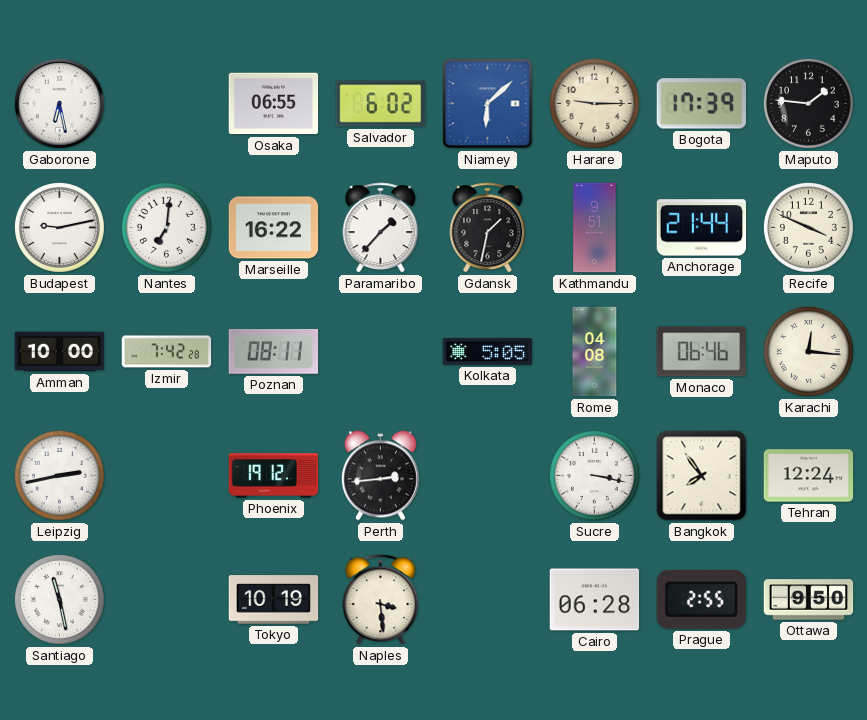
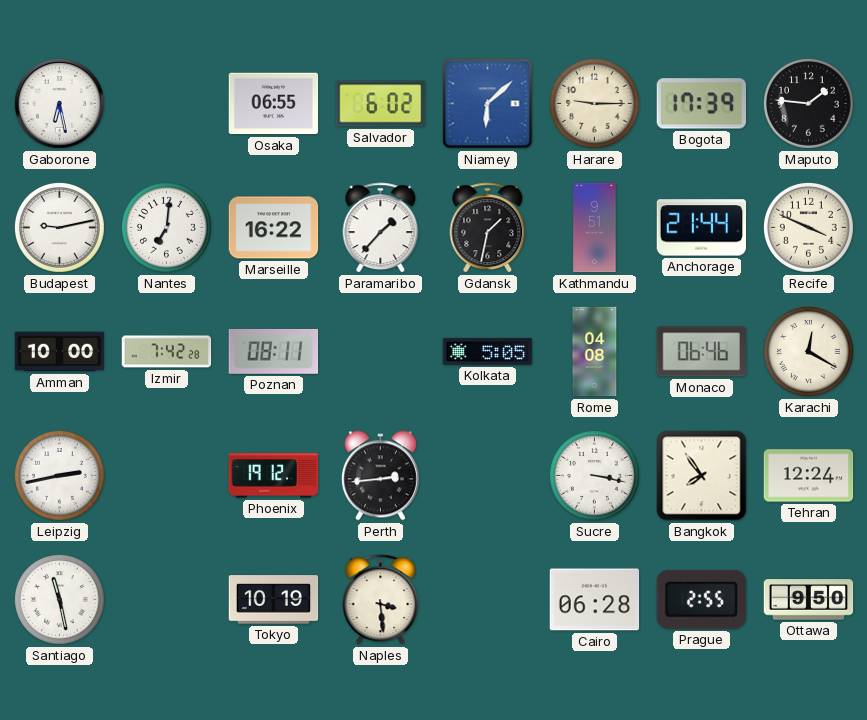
Karachi: 12:16 -> 12:20 (808, 351)
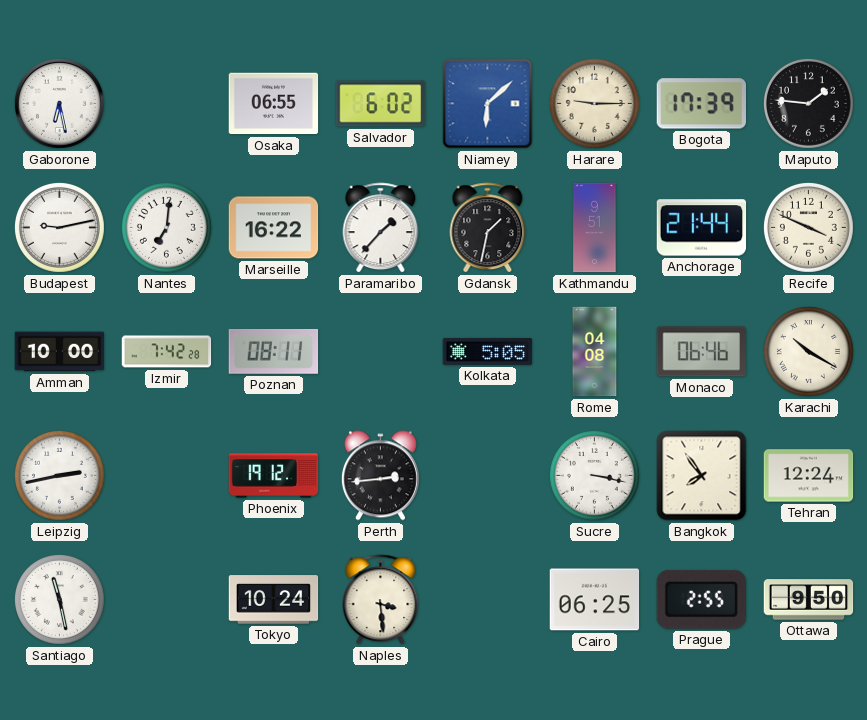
Karachi: 12:20 -> 10:20 (808, 351)
Tokyo: 10:19 -> 10:24 (274, 600)
Cairo: 06:28 -> 06:25 (595, 600)
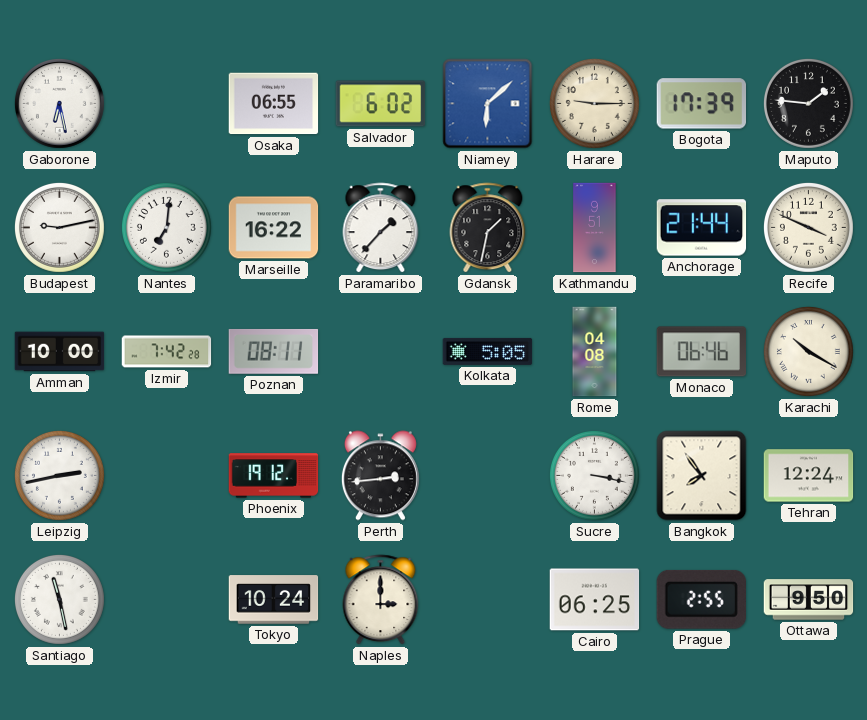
Naples: 3:29 -> 3:00 (381, 600)
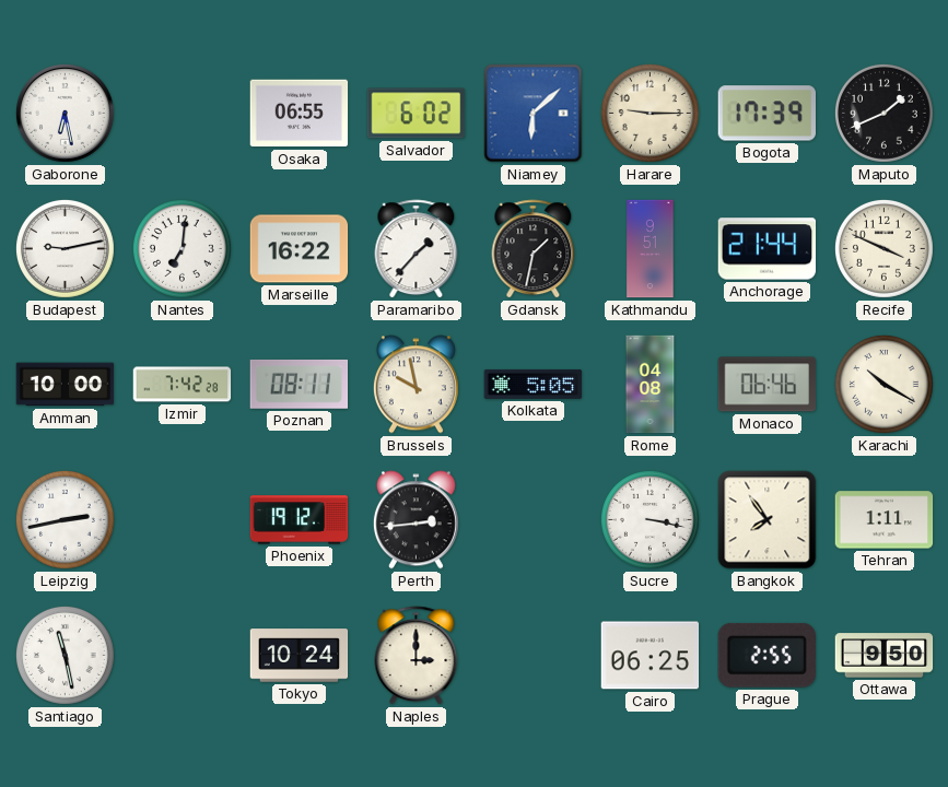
Maputo: 1:46 -> 1:41 (883, 113)
Brussels: none -> 9:58 (416, 385)
Tehran: 12:24 -> 1:11 (885, 520)
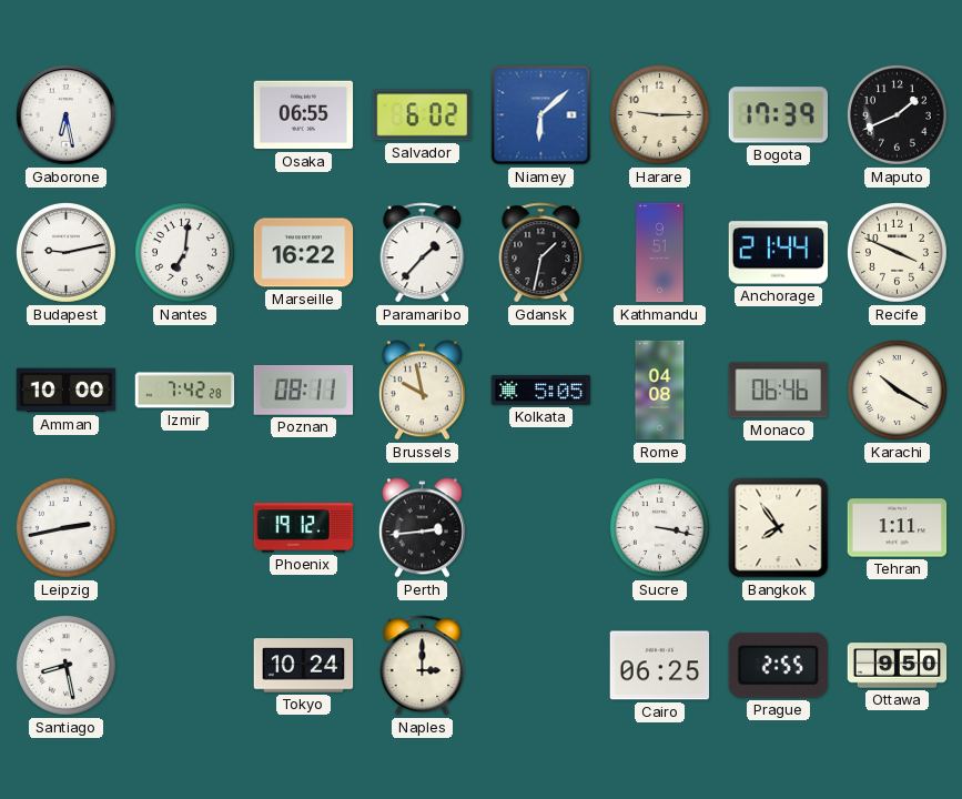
Santiago: 11:28 -> 8:28 (65, 665)
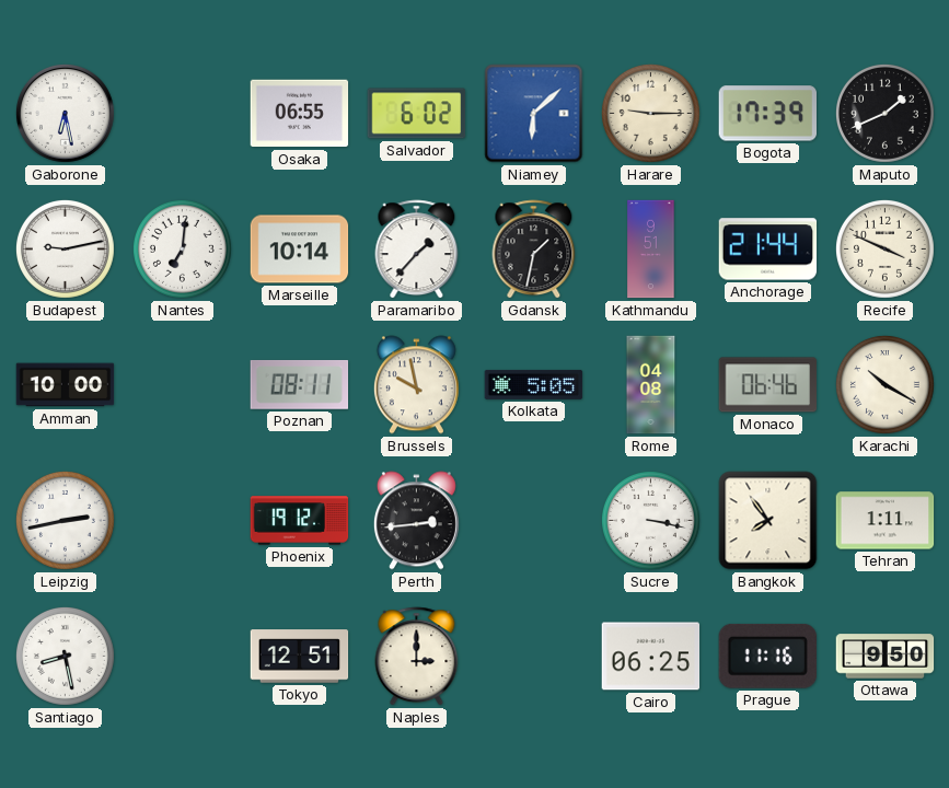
Marseille: 16:22 -> 10:14 (300, 250)
Izmir: 7:42 -> none (185, 391)
Tokyo: 10:24 -> 12:51 (300, 657)
Prague: 2:55 -> 11:16 (767, 656)
